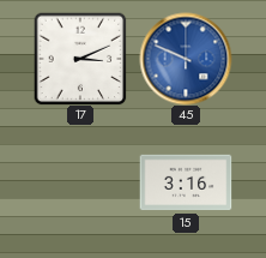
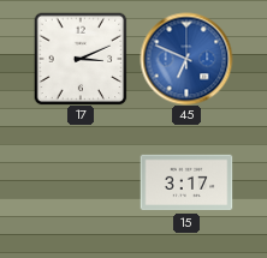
45: 9:49 -> 6:49 (186, 59)
15: 3:16 -> 3:17 (186, 182)
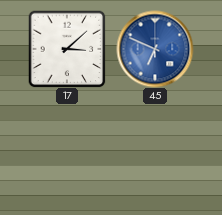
17: 3:11 -> 3:08 (67, 49)
15: 3:17 -> none (186, 182)
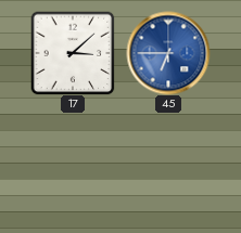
45: 6:49 -> 6:45 (168, 53)
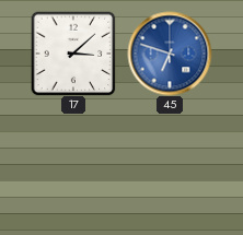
45: 6:45 -> 6:48 (170, 54)
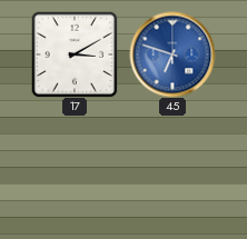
17: 3:08 -> 3:10 (75, 54)
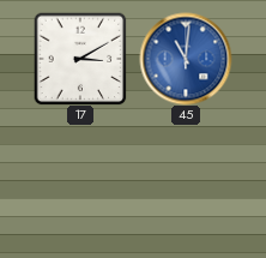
45: 6:48 -> 11:01 (186, 59)
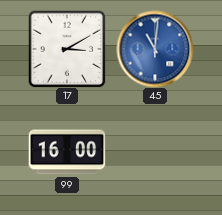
99: none -> 16:00 (67, 152)
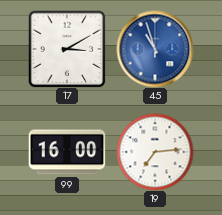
45: 11:01 -> 10:57 (155, 49)
19: none -> 7:14 (155, 152)
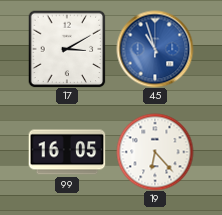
99: 16:00 -> 16:05 (67, 152)
19: 7:14 -> 6:23 (155, 152)
